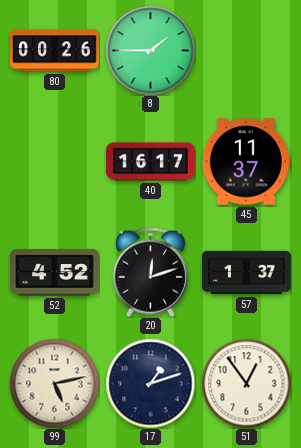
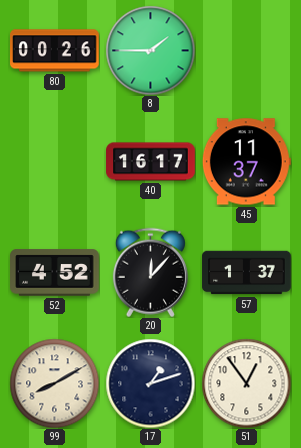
20: 12:12 -> 12:07 (150, 272)
99: 5:13 -> 8:10 (54, 383)
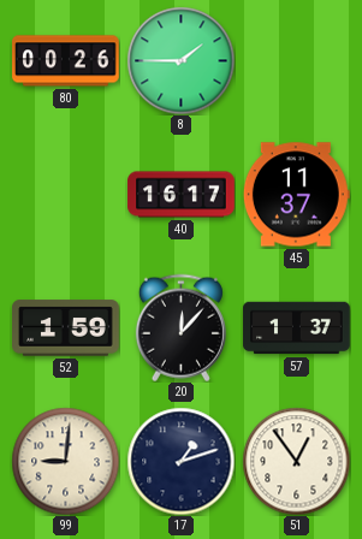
52: 4:52 -> 1:59 (66, 328)
99: 8:10 -> 9:01 (65, 461)
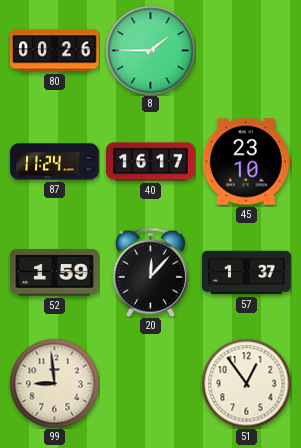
87: none -> 11:24 (55, 162)
45: 11:37 -> 23:10 (246, 162)
99: 9:01 -> 8:59 (54, 383)
17: 1:12 -> none (180, 461)
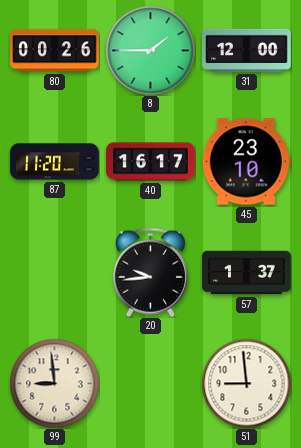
31: none -> 12:00 (247, 50)
87: 11:24 -> 11:20 (55, 162)
52: 1:59 -> none (55, 273)
20: 12:07 -> 9:44 (150, 272)
51: 12:54 -> 8:59 (246, 383)
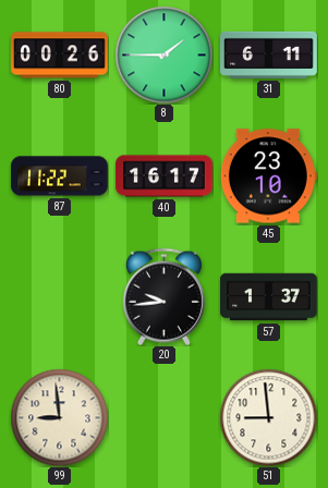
31: 12:00 -> 6:11 (269, 54)
87: 11:20 -> 11:22 (60, 176)
